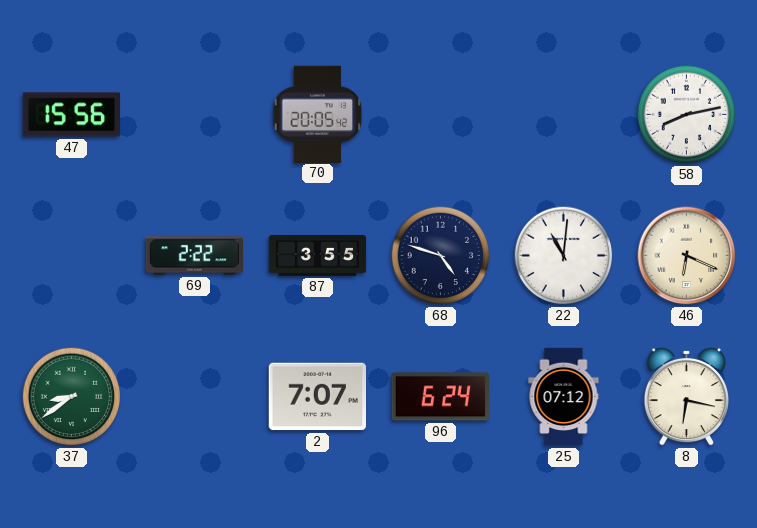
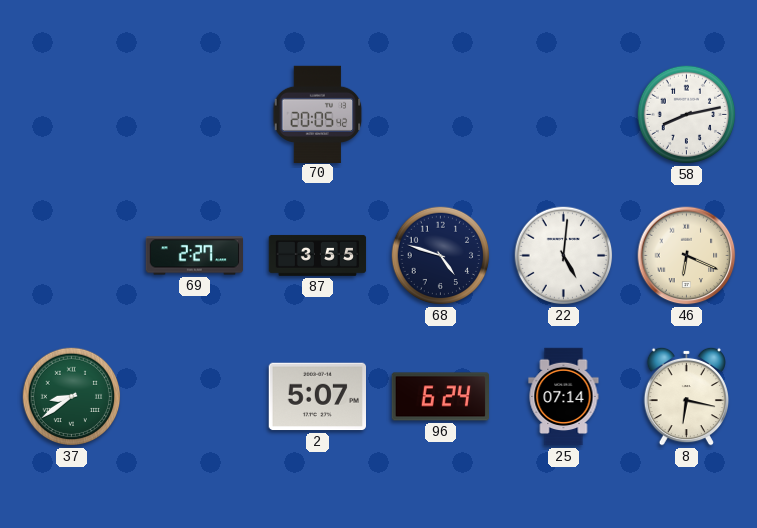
47: 15:56 -> none (71, 115)
69: 2:22 -> 2:27 (194, 256)
22: 11:01 -> 5:01 (564, 256)
2: 7:07 -> 5:07 (317, 397)
25: 07:12 -> 07:14 (564, 397)
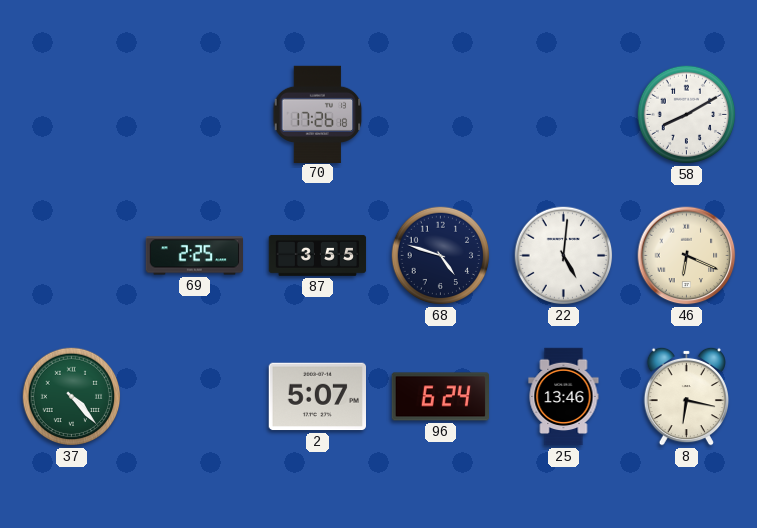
70: 20:05 -> 17:26 (318, 114)
58: 8:13 -> 8:10 (687, 115)
69: 2:27 -> 2:25 (194, 256)
37: 8:39 -> 4:23 (72, 397)
25: 07:14 -> 13:46 (564, 397)
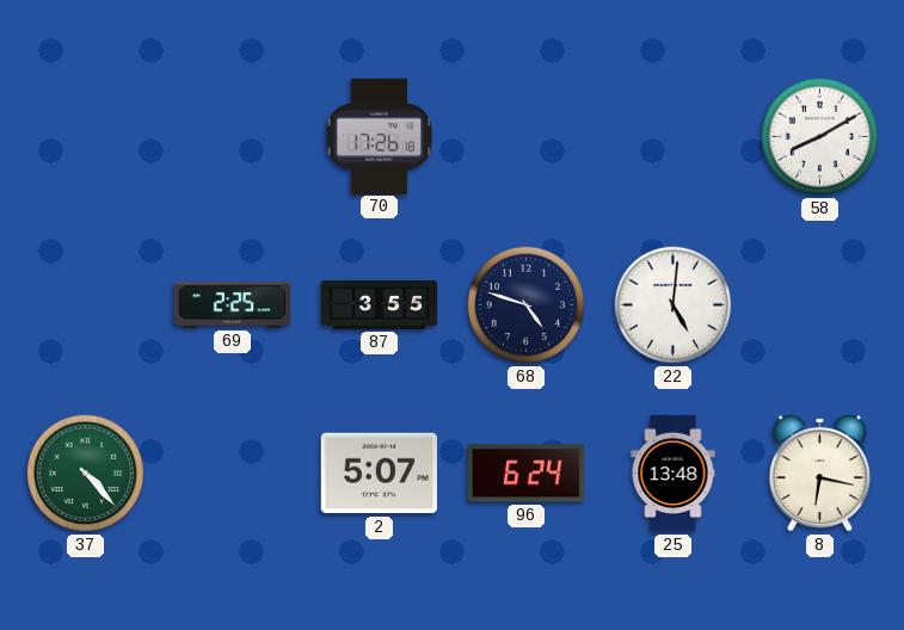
46: 6:19 -> none (687, 256)
25: 13:46 -> 13:48 (674, 474)
